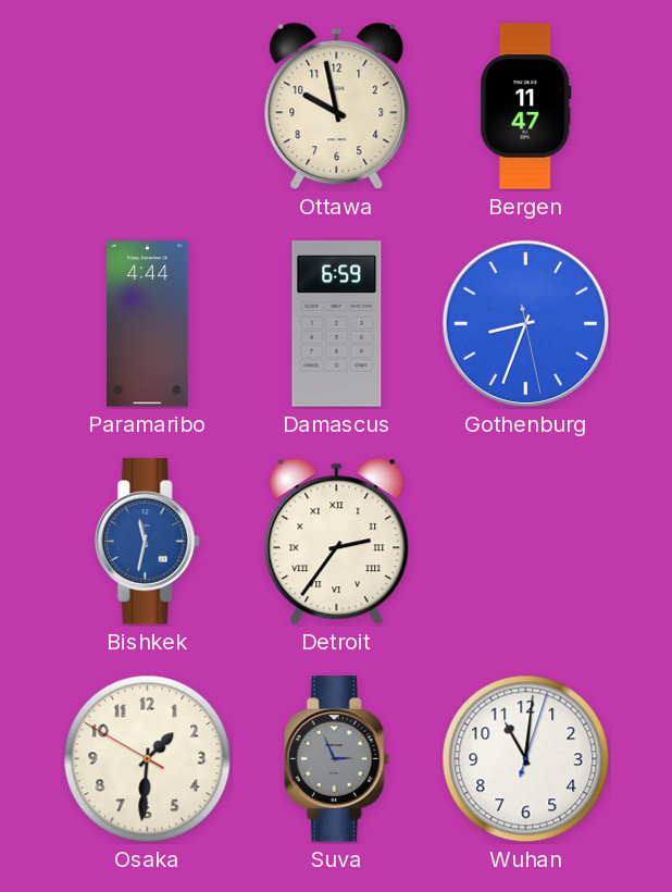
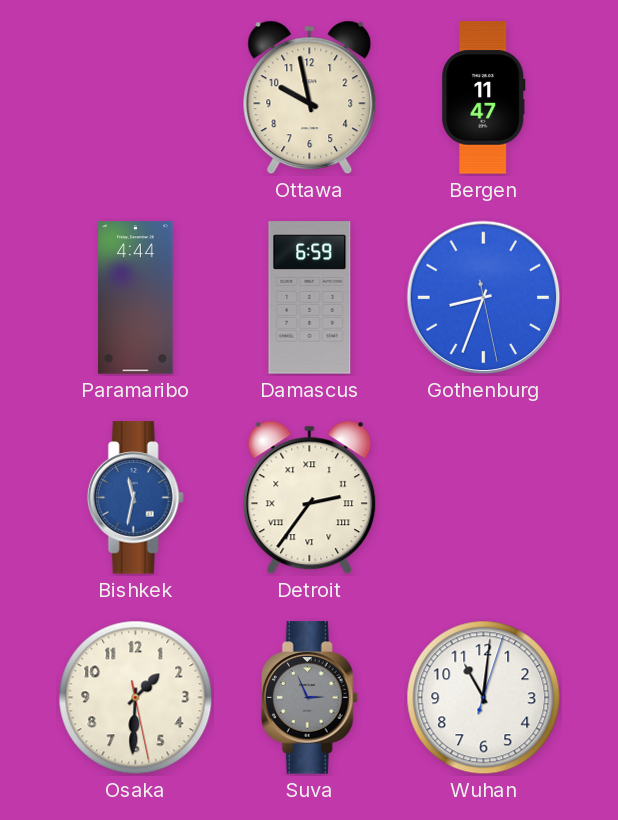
Osaka: 1:30:50 -> 1:30:28 (136, 698)
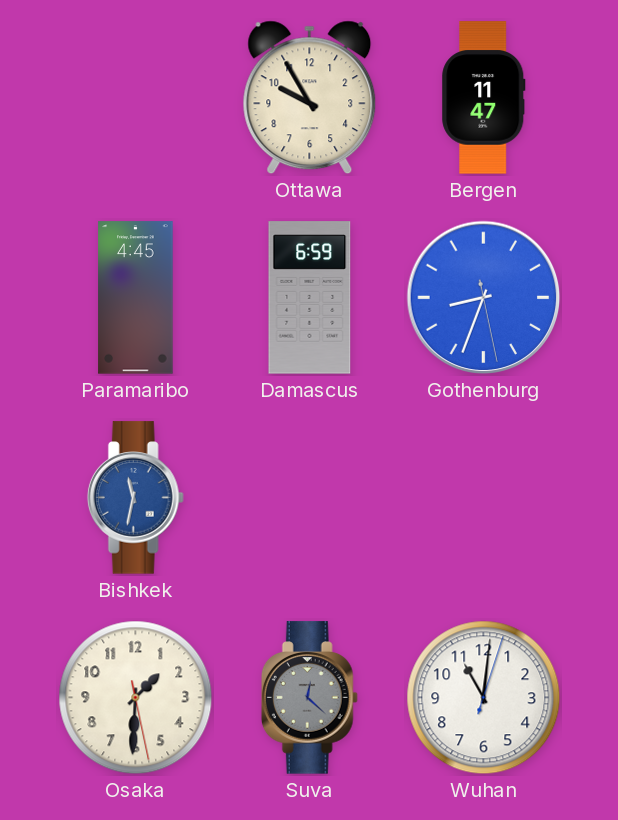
Ottawa: 9:58 -> 9:55 (310, 98)
Paramaribo: 4:44 -> 4:45 (136, 298)
Detroit: 2:36 -> none (310, 498)
Suva: 2:56 -> 12:22 (309, 698)
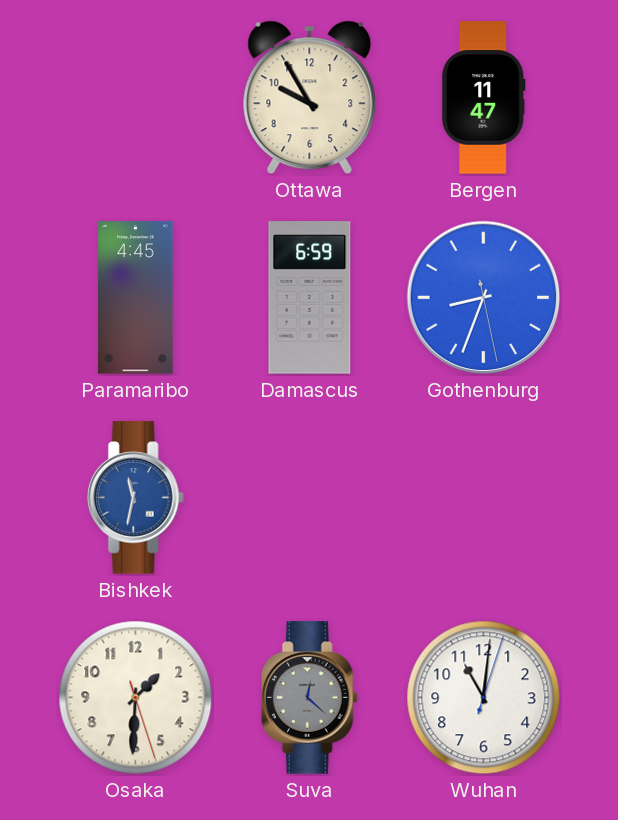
Osaka: 1:30:28 -> 1:30:27 (136, 698)
